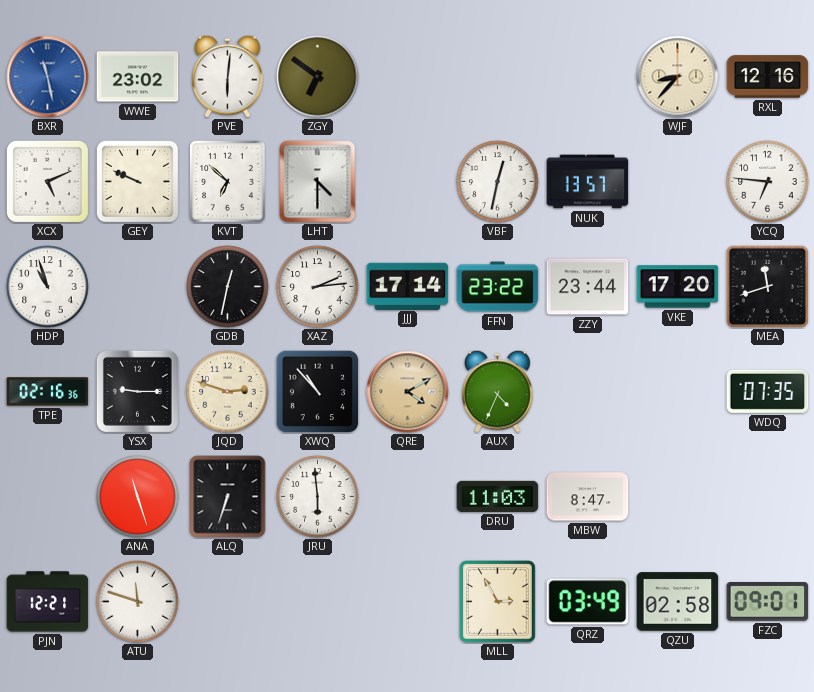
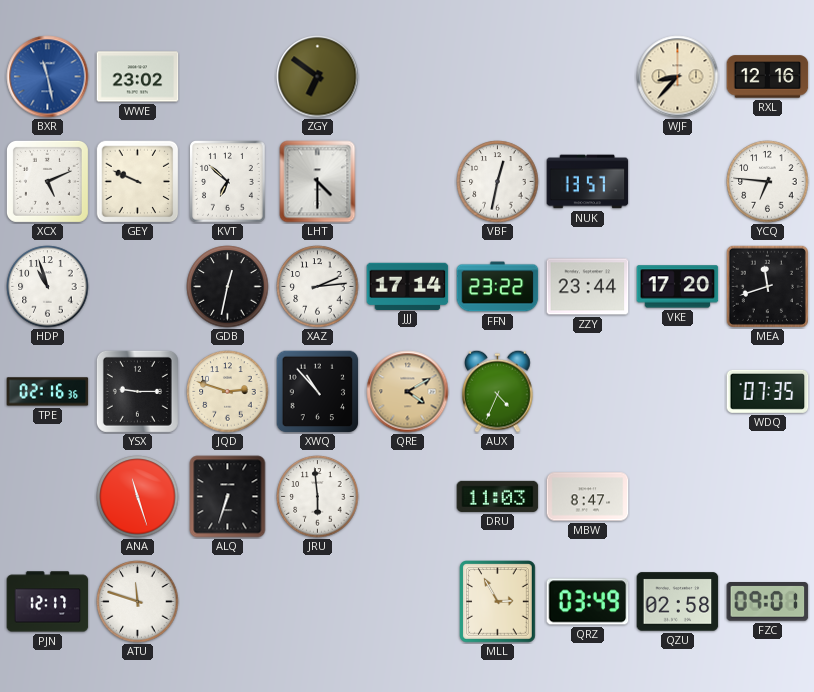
PVE: 6:01 -> none (228, 76)
PJN: 12:21 -> 12:17 (48, 602)
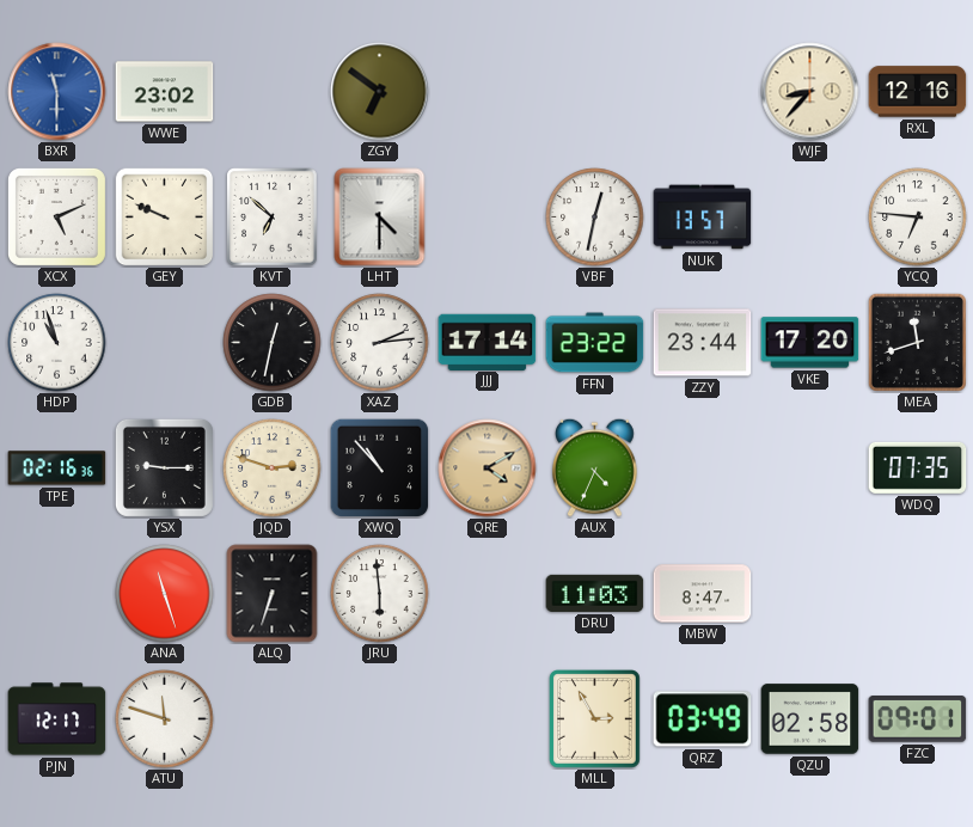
BXR: 11:28 -> 11:30 (57, 92)
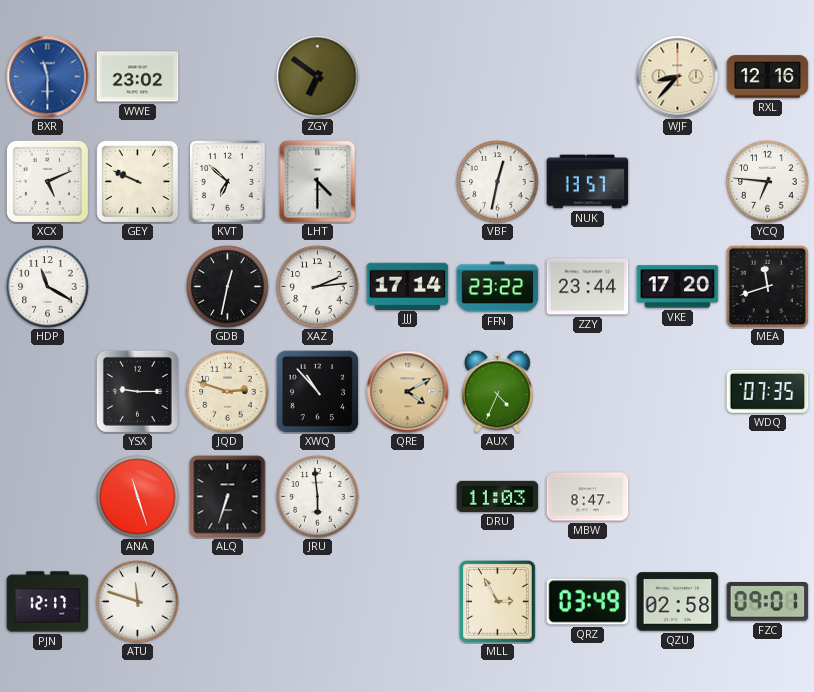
HDP: 10:57 -> 11:20 (48, 287)
TPE: 02:16 -> none (57, 468)
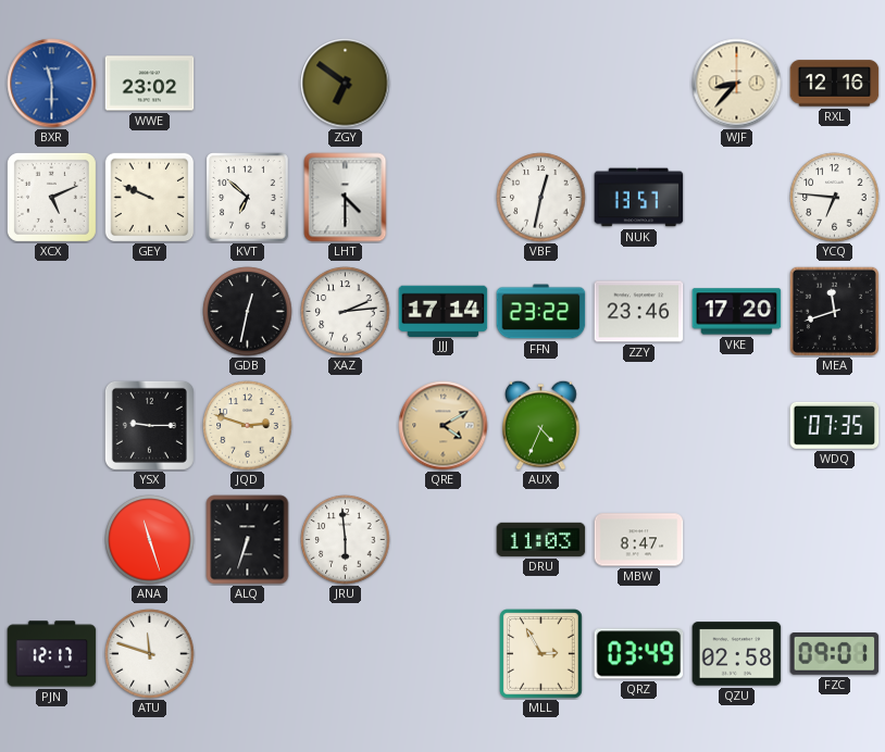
HDP: 11:20 -> none (48, 287)
ZZY: 23:44 -> 23:46 (639, 312)
XWQ: 10:53 -> none (317, 391)
